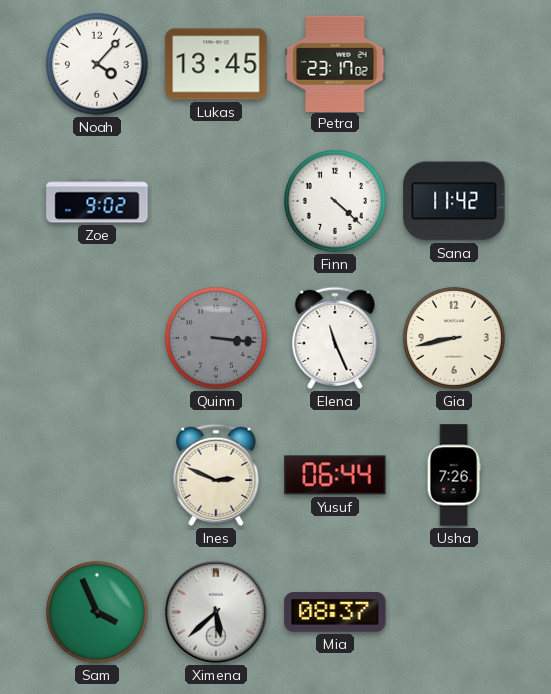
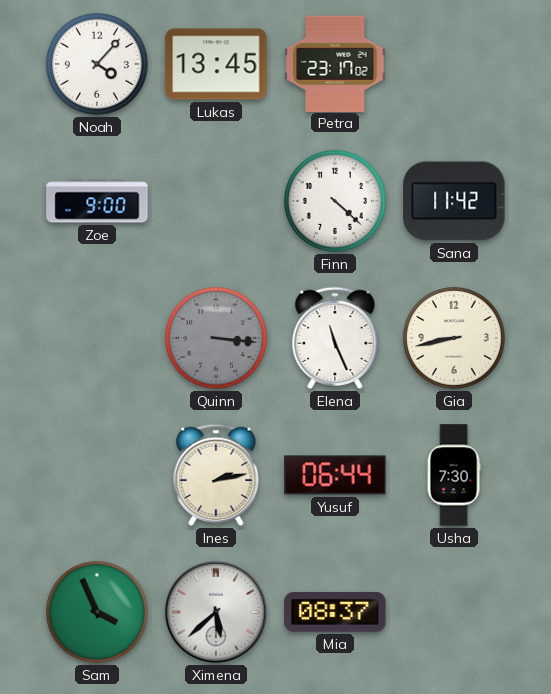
Zoe: 9:02 -> 9:00 (97, 201)
Ines: 2:49 -> 2:13 (216, 475)
Usha: 7:26 -> 7:30 (454, 475)
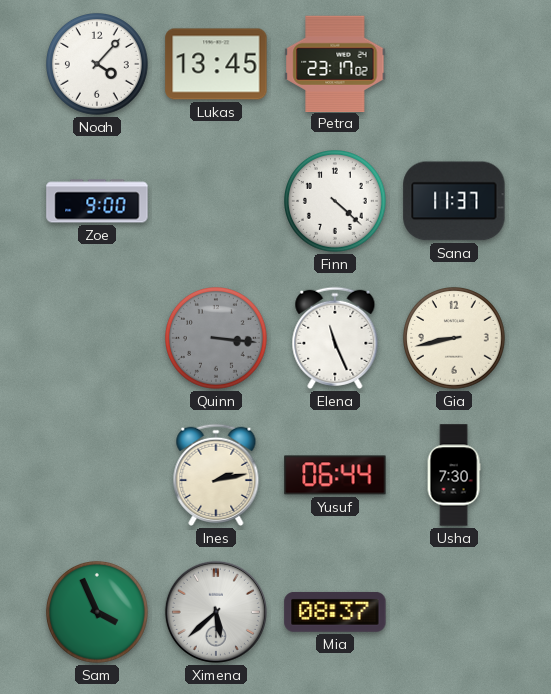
Sana: 11:42 -> 11:37 (454, 201)
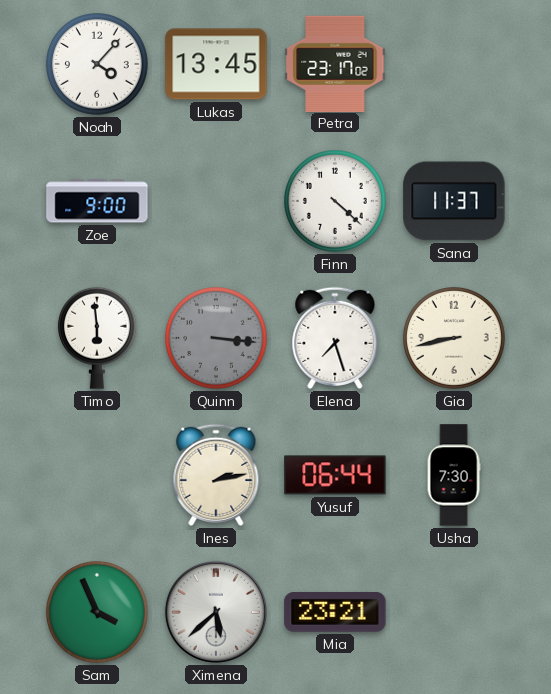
Timo: none -> 5:59 (97, 338)
Elena: 11:26 -> 7:27 (335, 338)
Mia: 08:37 -> 23:21 (335, 612)
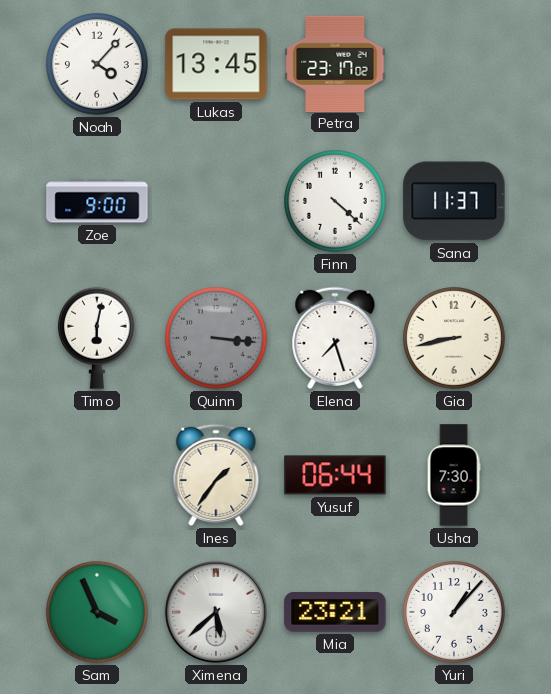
Timo: 5:59 -> 6:02 (97, 338)
Ines: 2:13 -> 1:36 (216, 475)
Yuri: none -> 1:07 (455, 613)
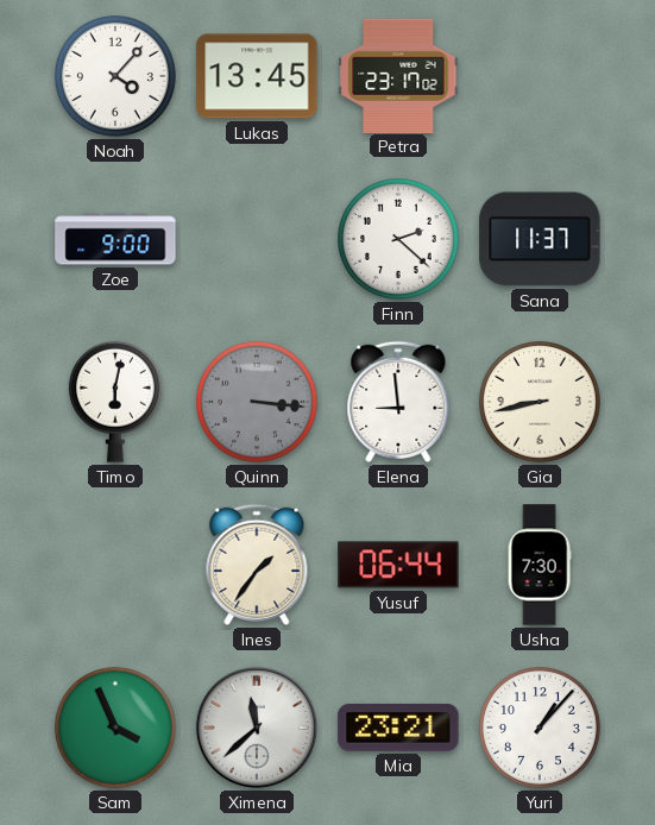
Finn: 4:22 -> 2:22 (399, 240)
Elena: 7:27 -> 8:59 (398, 402)
Ximena: 5:38 -> 11:38 (257, 728)
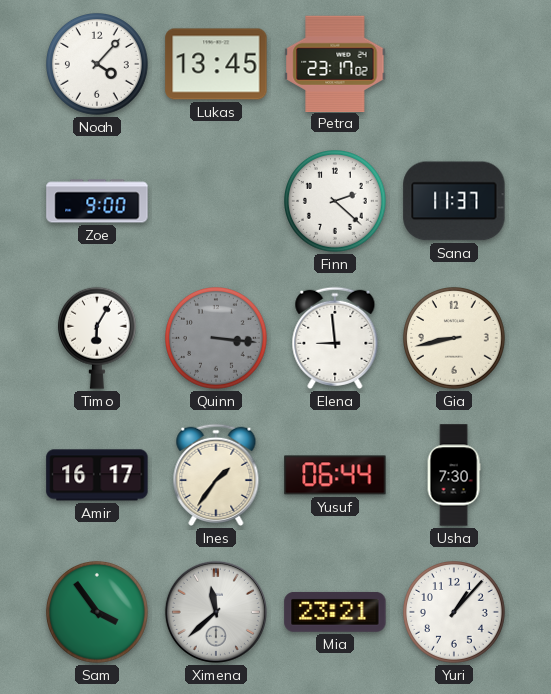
Timo: 6:02 -> 6:05 (97, 338)
Amir: none -> 16:17 (97, 475)
Sam: 3:56 -> 3:54 (98, 613)
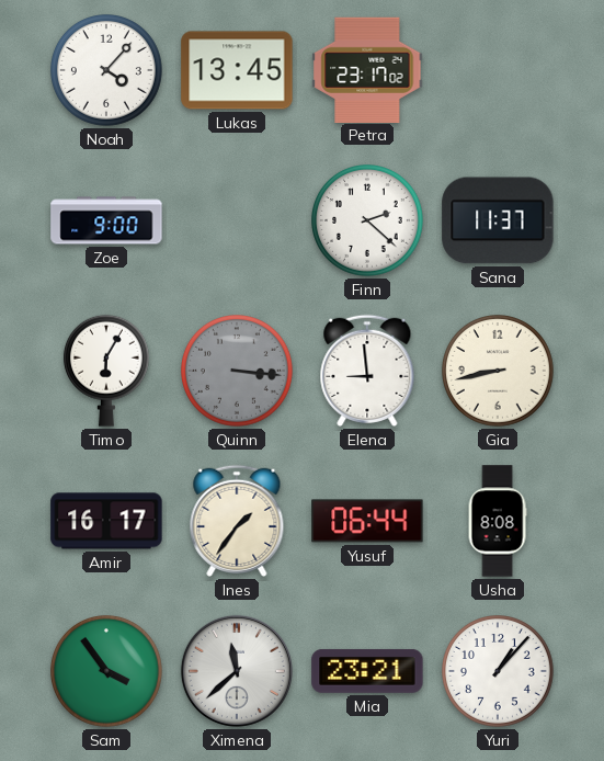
Usha: 7:30 -> 8:08 (498, 521)
